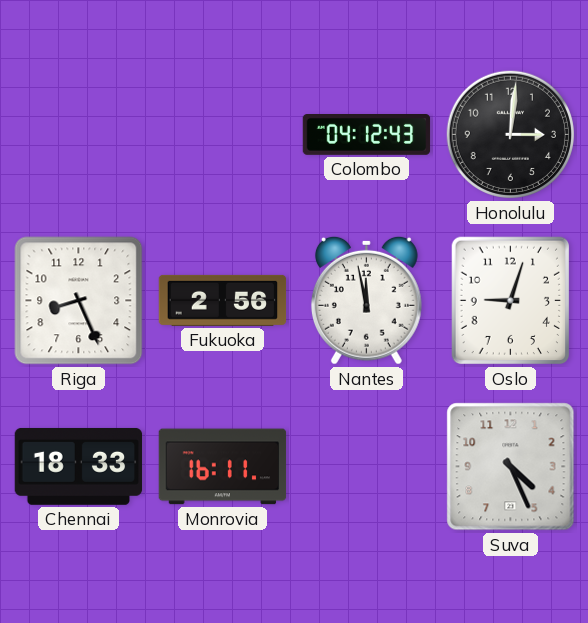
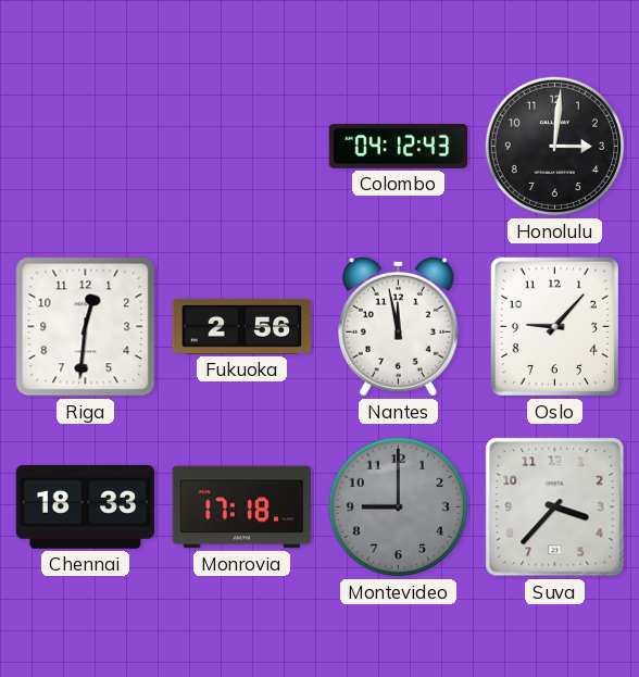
Riga: 8:26 -> 12:31 (86, 327)
Oslo: 9:03 -> 9:07 (555, 327)
Monrovia: 16:11 -> 17:18 (242, 507)
Montevideo: none -> 9:00 (398, 506)
Suva: 4:26 -> 3:37 (555, 507)
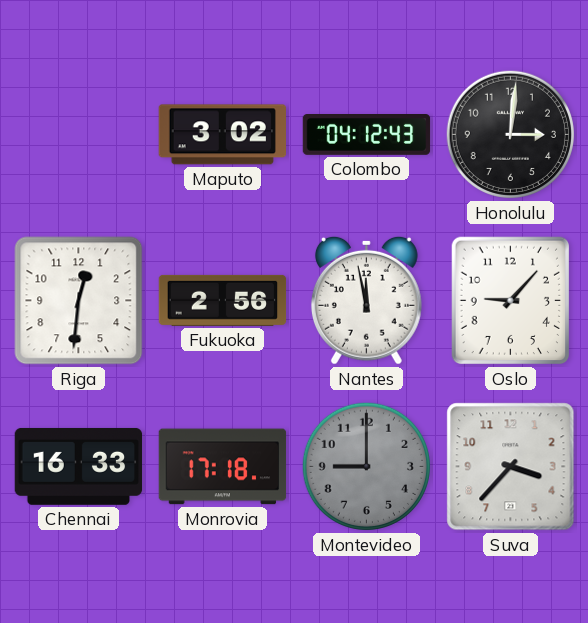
Maputo: none -> 3:02 (222, 135)
Chennai: 18:33 -> 16:33 (79, 466)
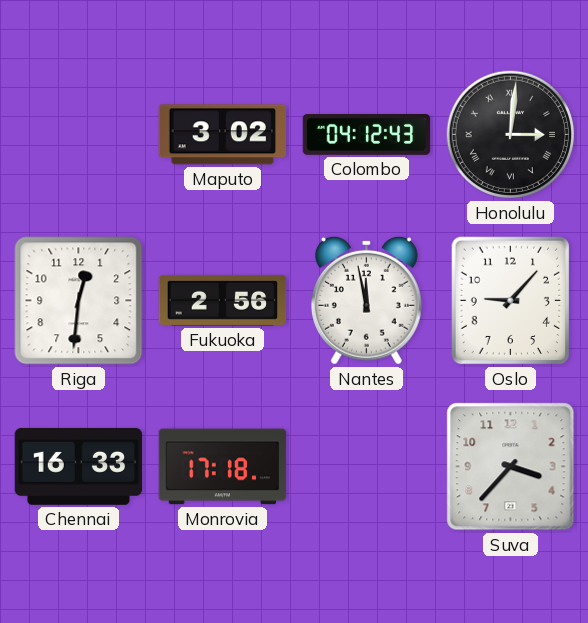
Honolulu numerals: Arabic -> Roman (510, 134)
Montevideo: 9:00 -> none (366, 466)
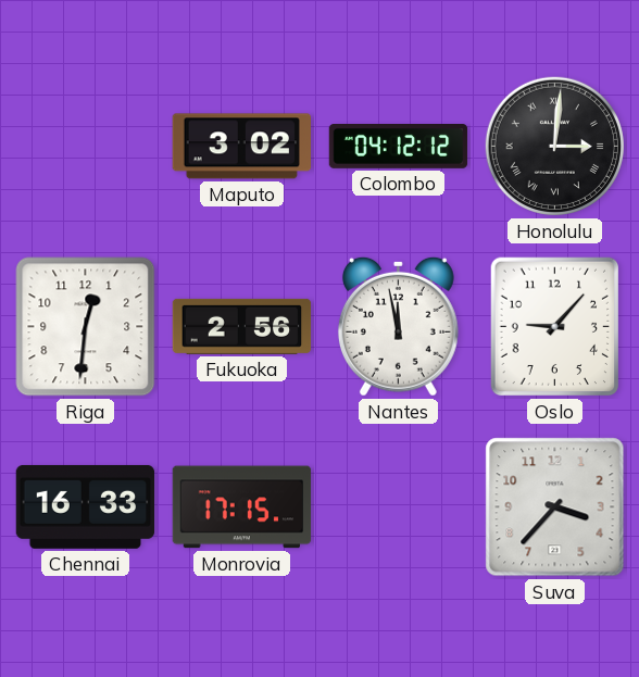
Colombo: 04:12:43 -> 04:12:12 (399, 147)
Monrovia: 17:18 -> 17:15 (242, 507)
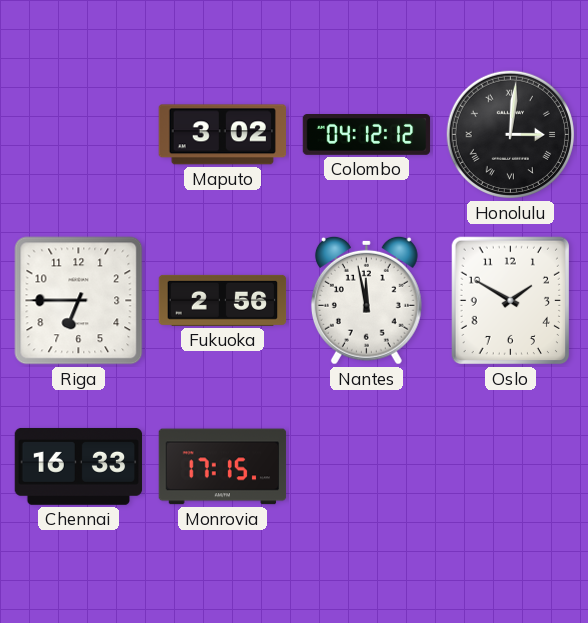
Riga: 12:31 -> 6:45 (79, 301)
Oslo: 9:07 -> 1:50 (511, 301)
Suva: 3:37 -> none (555, 507)
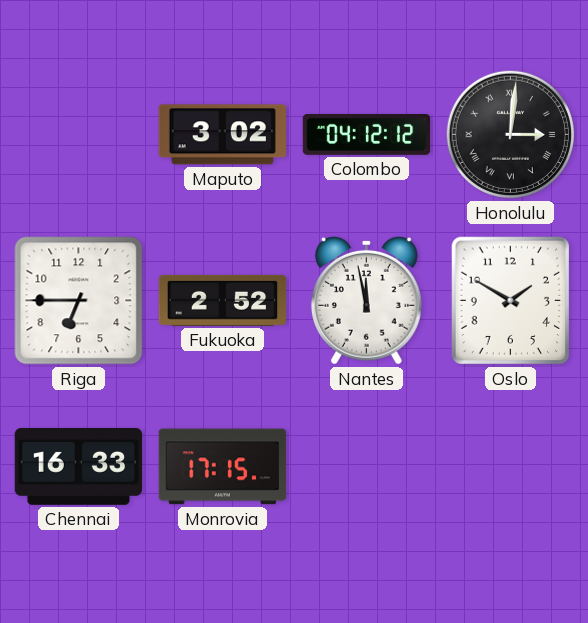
Fukuoka: 2:56 -> 2:52 (223, 300)
